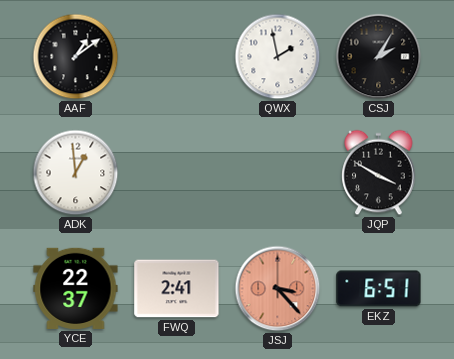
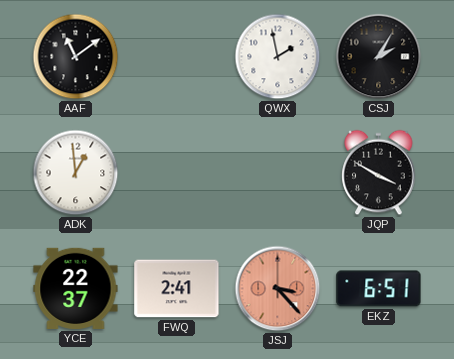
AAF: 1:09 -> 11:09 (76, 57)
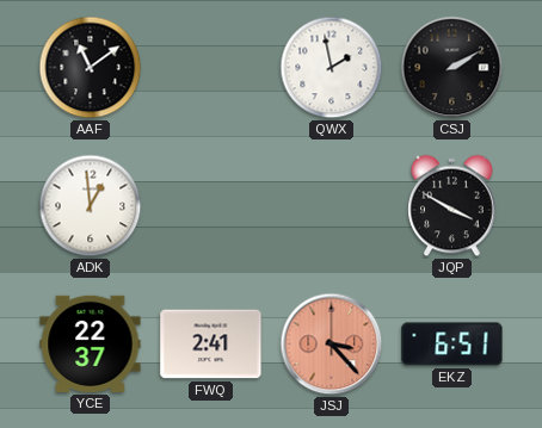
CSJ: 2:05 -> 2:10 (452, 68)
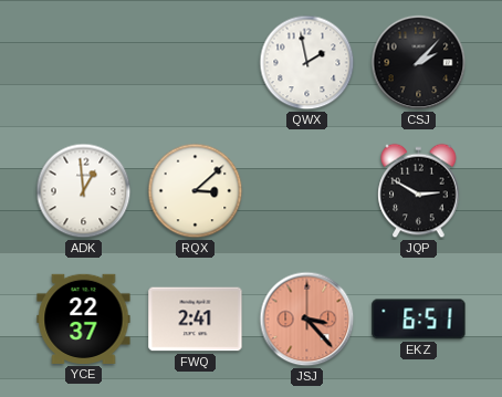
AAF: 11:09 -> none (91, 68)
CSJ: 2:10 -> 2:07 (419, 63)
RQX: none -> 3:08 (196, 191)
JQP: 3:50 -> 2:50 (419, 191)
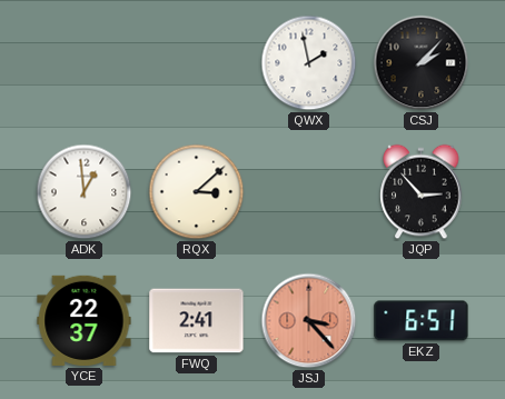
JQP: 2:50 -> 2:53 (422, 192)
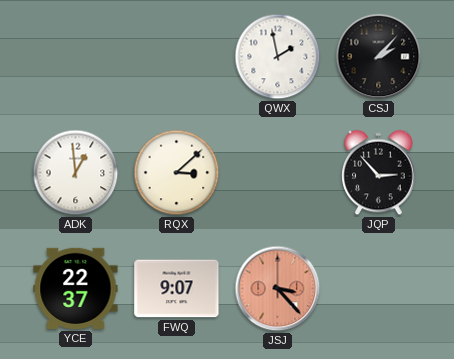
FWQ: 2:41 -> 9:07 (177, 289)
EKZ: 6:51 -> none (422, 321)
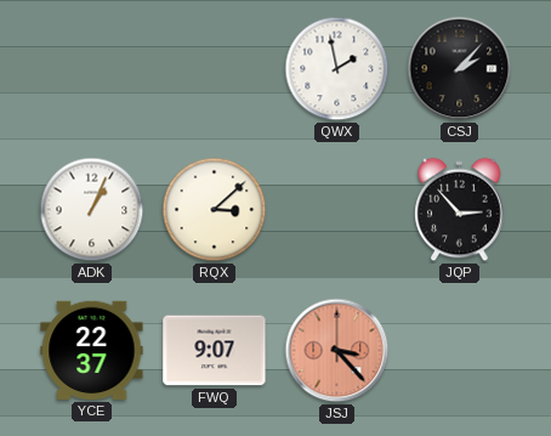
ADK: 12:59 -> 1:04 (92, 210)
